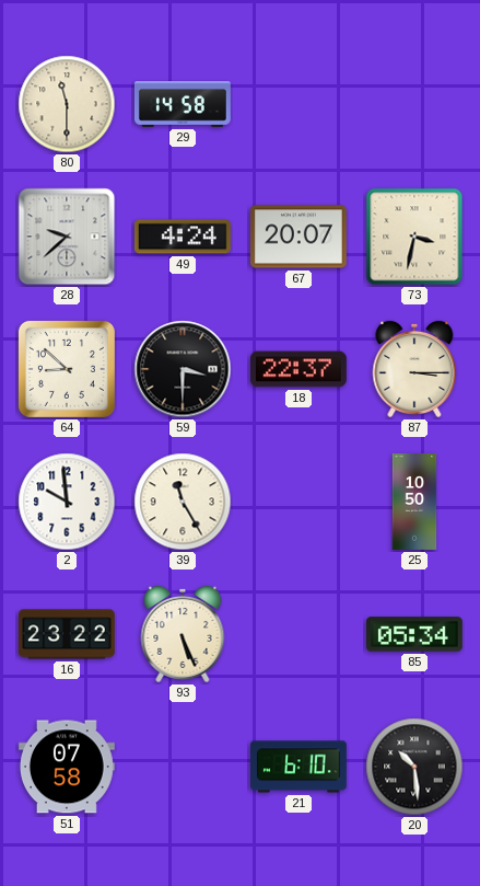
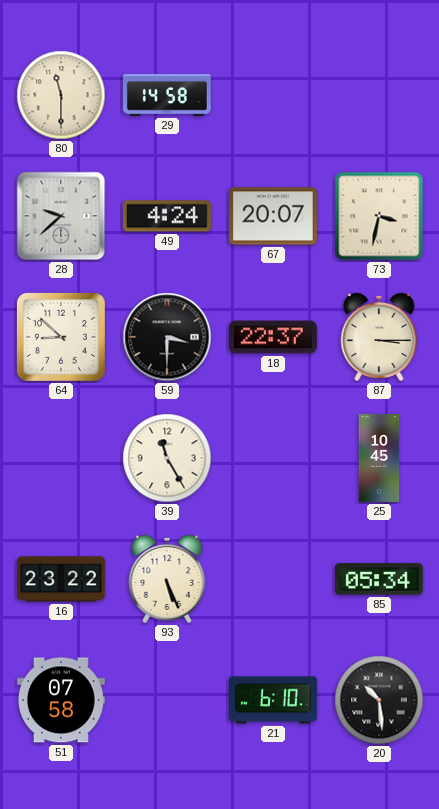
2: 9:59 -> none (67, 502)
25: 10:50 -> 10:45 (379, 459)
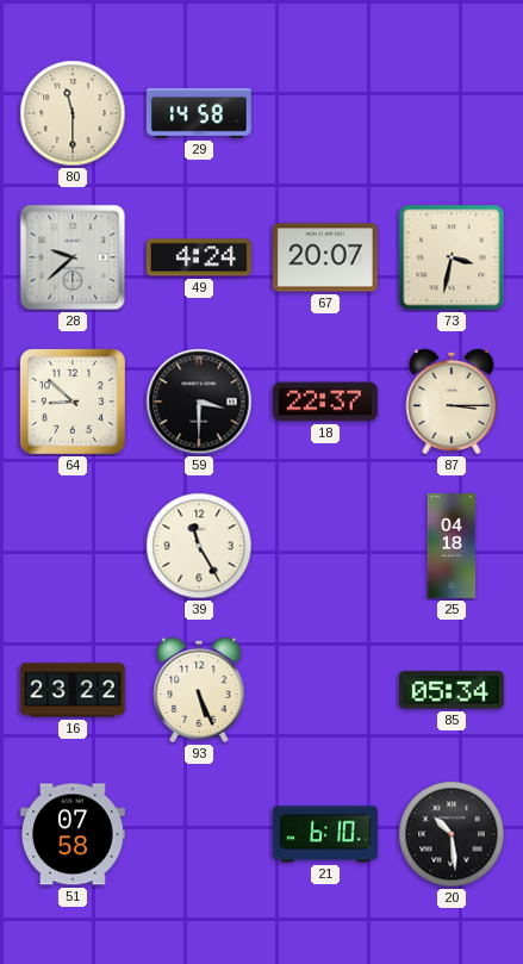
25: 10:45 -> 04:18 (452, 547)
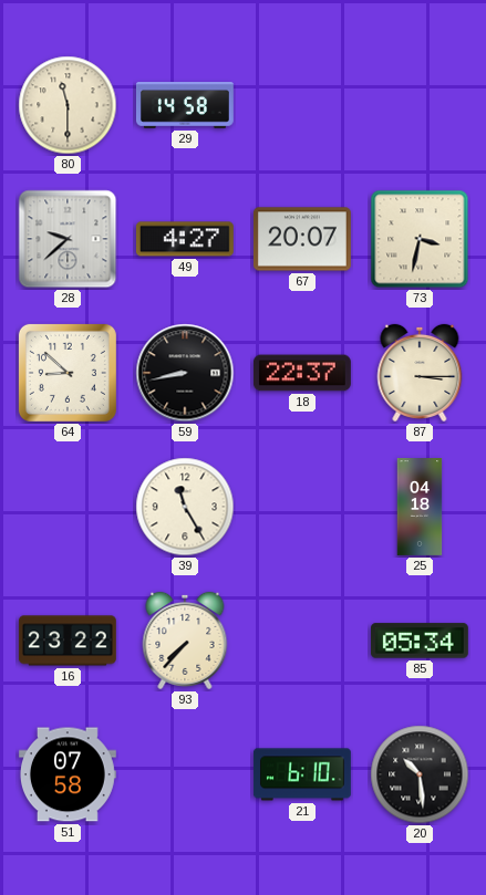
49: 4:24 -> 4:27 (185, 239)
59: 3:30 -> 8:43 (185, 373)
93: 5:26 -> 7:37 (185, 641)
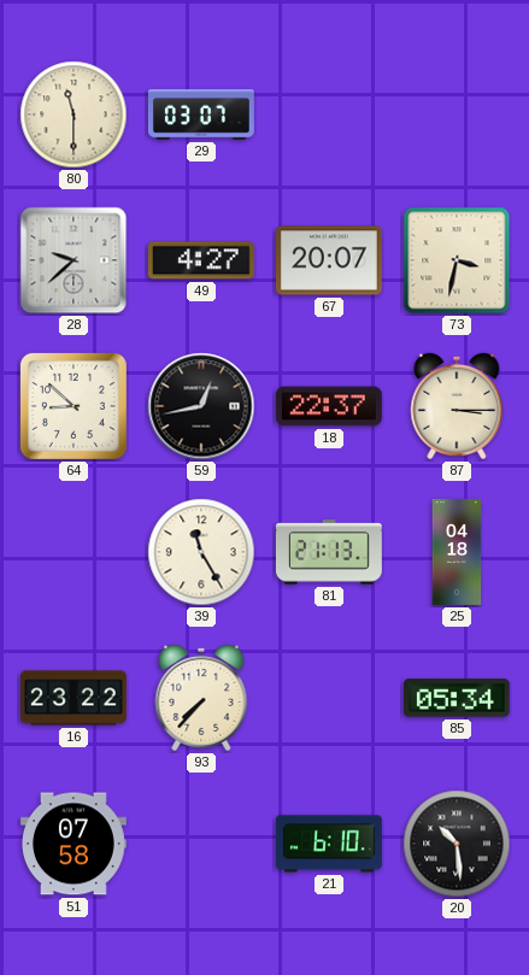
29: 14:58 -> 03:07 (201, 116)
59: 8:43 -> 12:43 (201, 406)
81: none -> 21:13 (329, 552)
